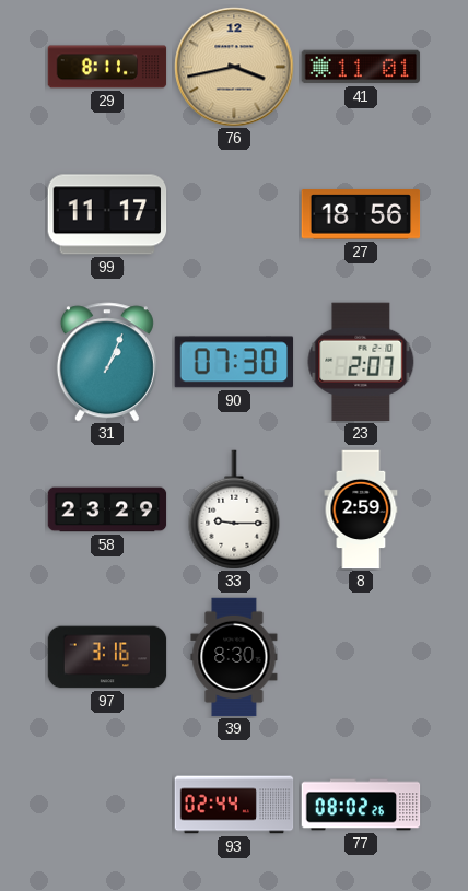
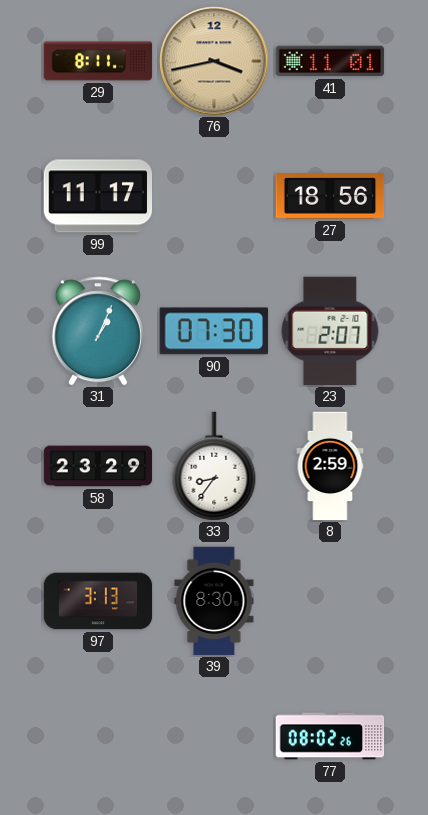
33: 9:15 -> 8:36 (214, 466)
97: 3:16 -> 3:13 (98, 601)
93: 02:44 -> none (234, 805)
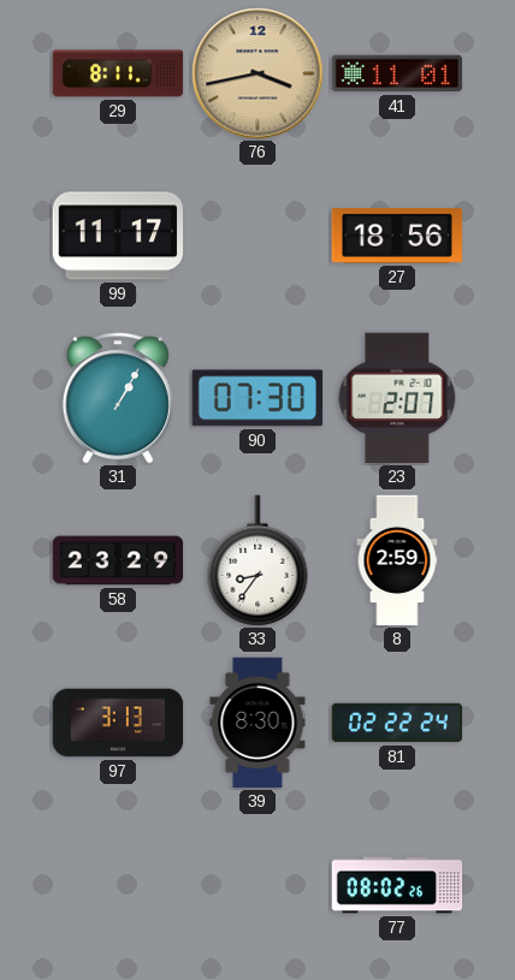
31: 1:04 -> 1:05 (118, 398)
81: none -> 02:22 (397, 723)
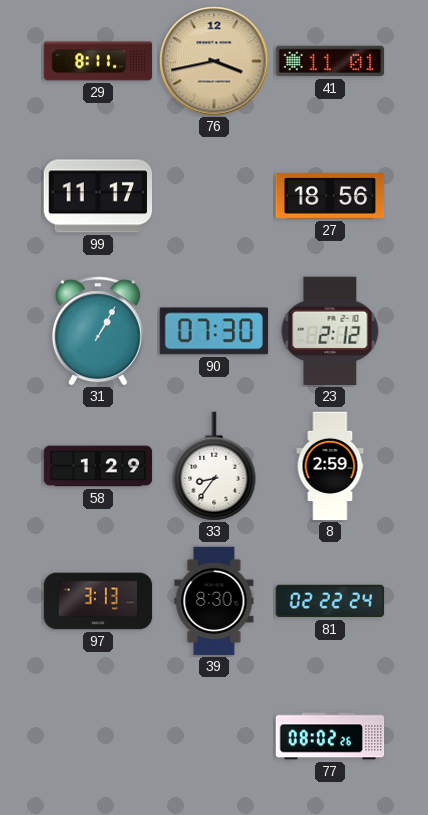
23: 2:07 -> 2:12 (330, 331)
58: 23:29 -> 1:29 (98, 466)
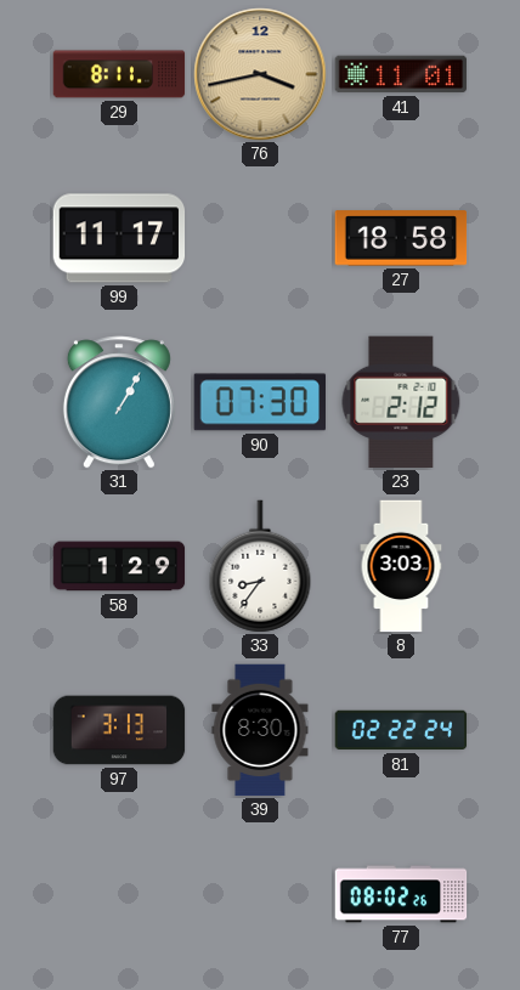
27: 18:56 -> 18:58 (401, 238)
8: 2:59 -> 3:03 (401, 566)
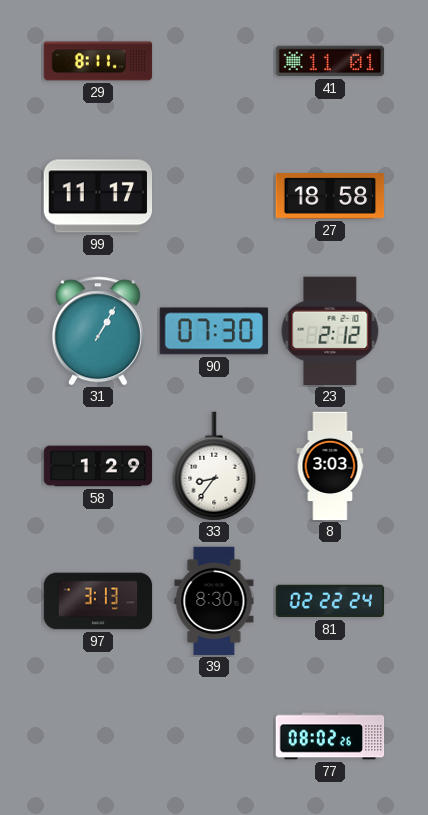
76: 3:43 -> none (260, 74)
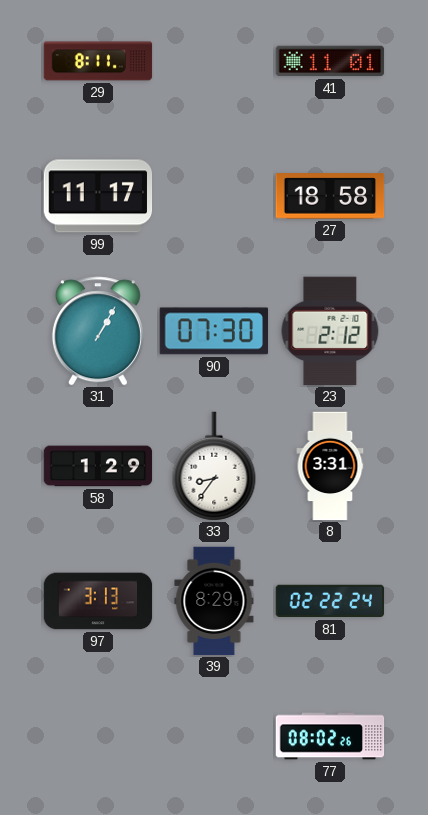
8: 3:03 -> 3:31 (330, 466)
39: 8:30 -> 8:29 (214, 601)
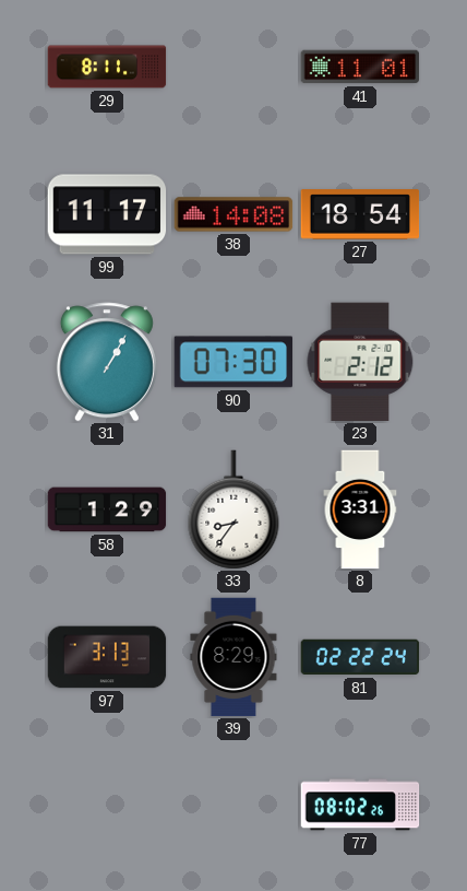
38: none -> 14:08 (234, 214)
27: 18:58 -> 18:54 (360, 214)
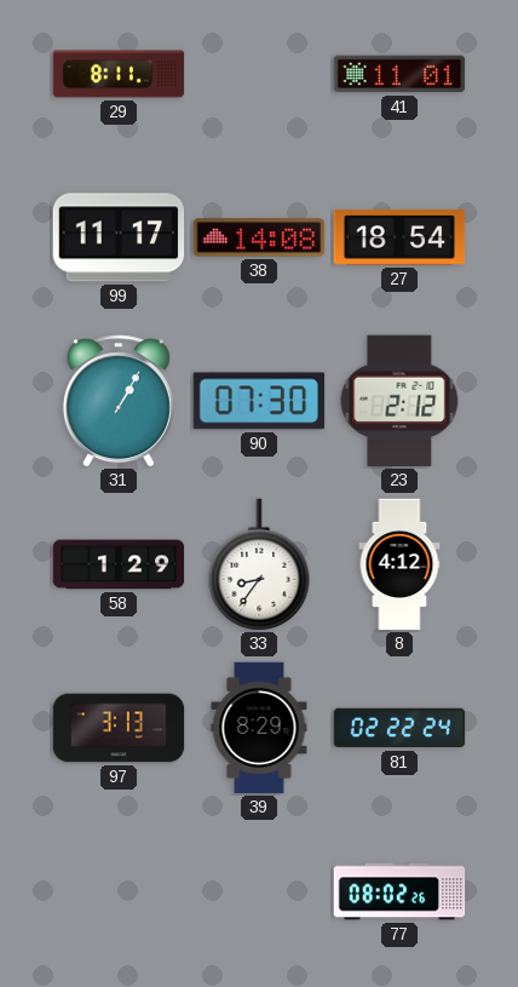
8: 3:31 -> 4:12 (399, 564)
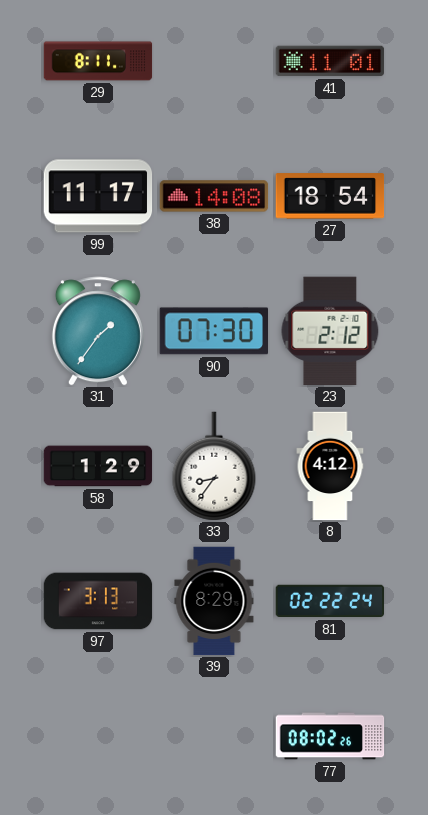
31: 1:05 -> 1:36 (98, 331)
